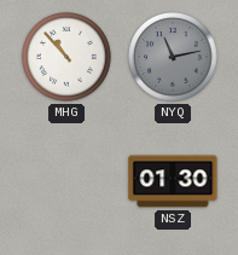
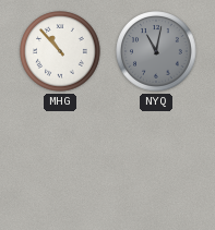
NYQ: 11:13 -> 11:02 (156, 51)
NSZ: 01:30 -> none (173, 181)
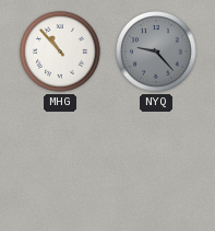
NYQ: 11:02 -> 9:23 (156, 51)
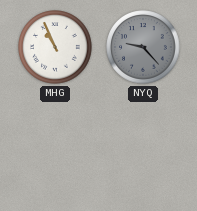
MHG: 10:53 -> 10:56 (55, 47)
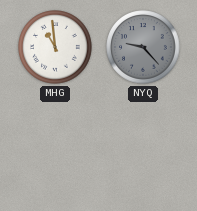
MHG: 10:56 -> 10:59 (55, 47)
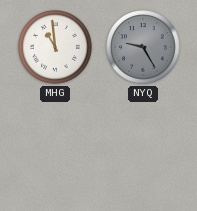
NYQ: 9:23 -> 9:25 (143, 47)
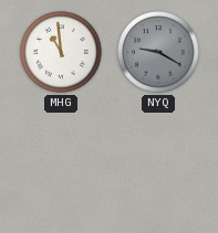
NYQ: 9:25 -> 9:20 (158, 52)
